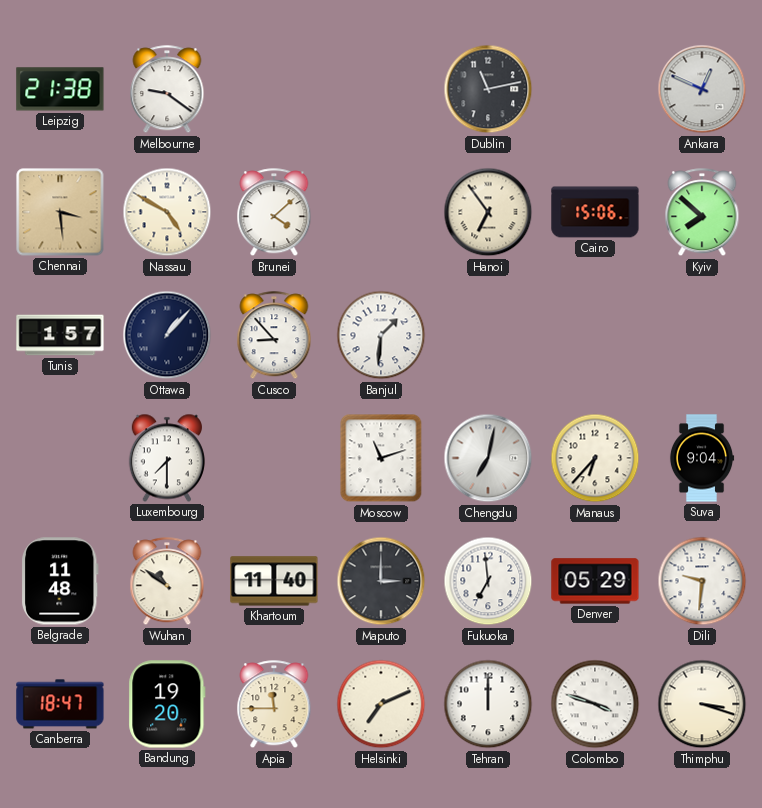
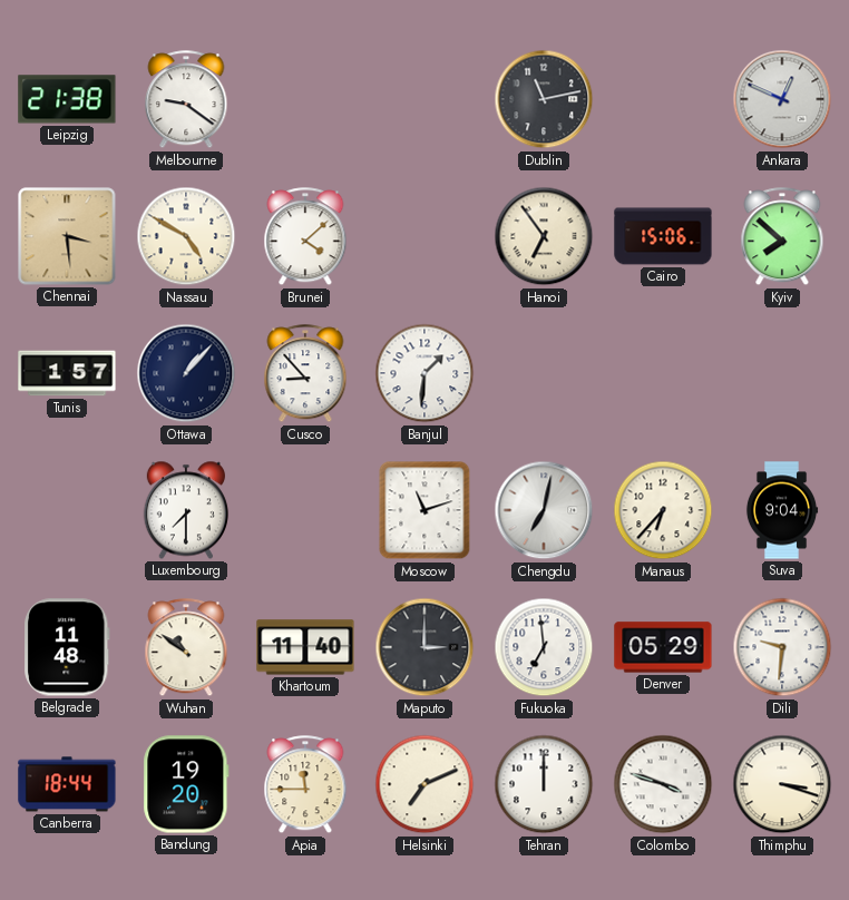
Canberra: 18:47 -> 18:44 (67, 784)
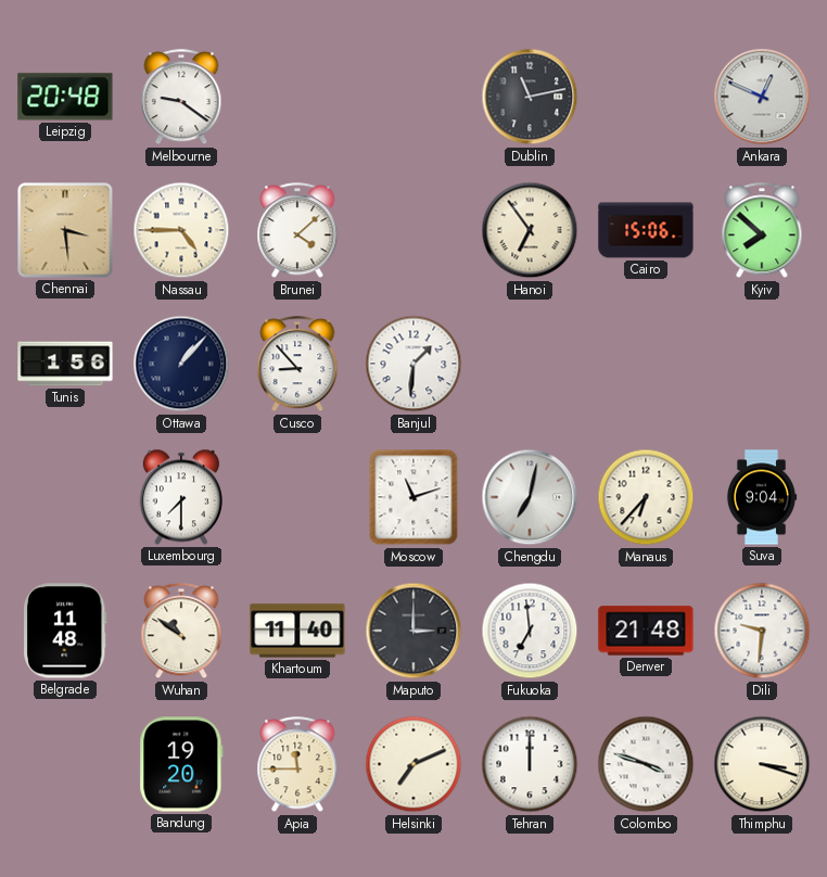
Leipzig: 21:38 -> 20:48 (65, 97)
Nassau: 4:50 -> 4:45 (181, 230)
Tunis: 1:57 -> 1:56 (65, 364)
Denver: 05:29 -> 21:48 (646, 631)
Canberra: 18:44 -> none (67, 784)
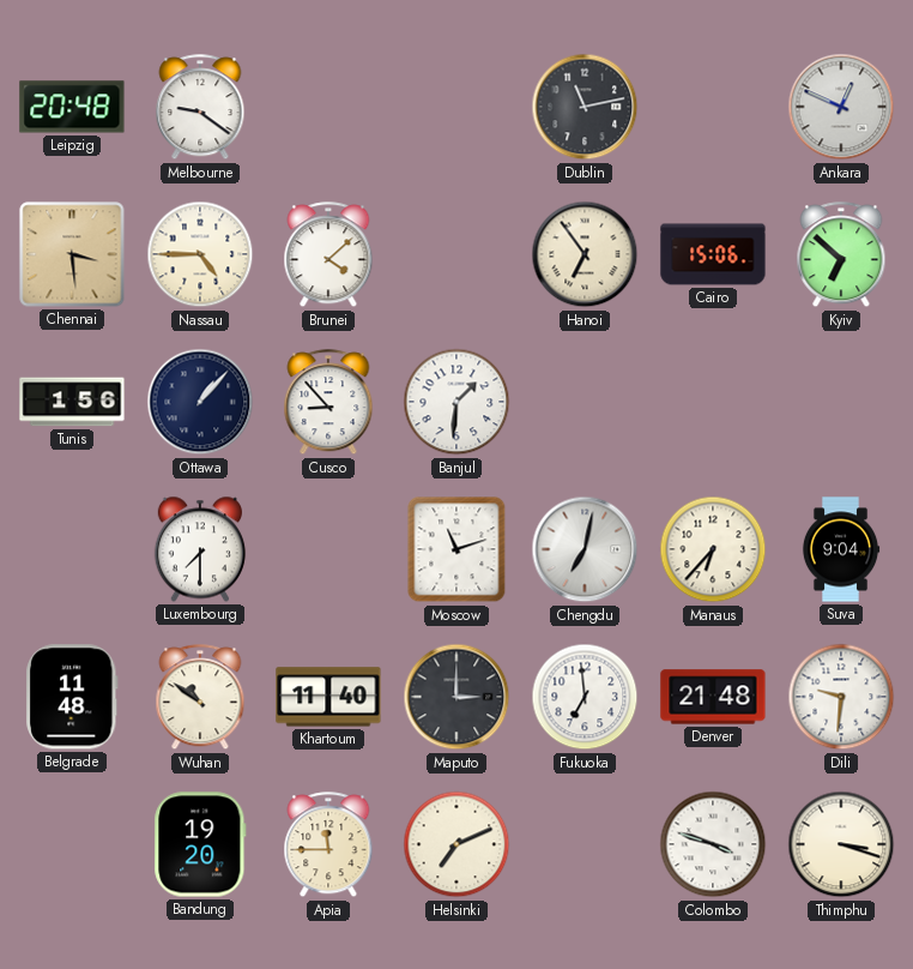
Kyiv: 7:52 -> 6:52 (841, 255)
Tehran: 12:00 -> none (530, 764)
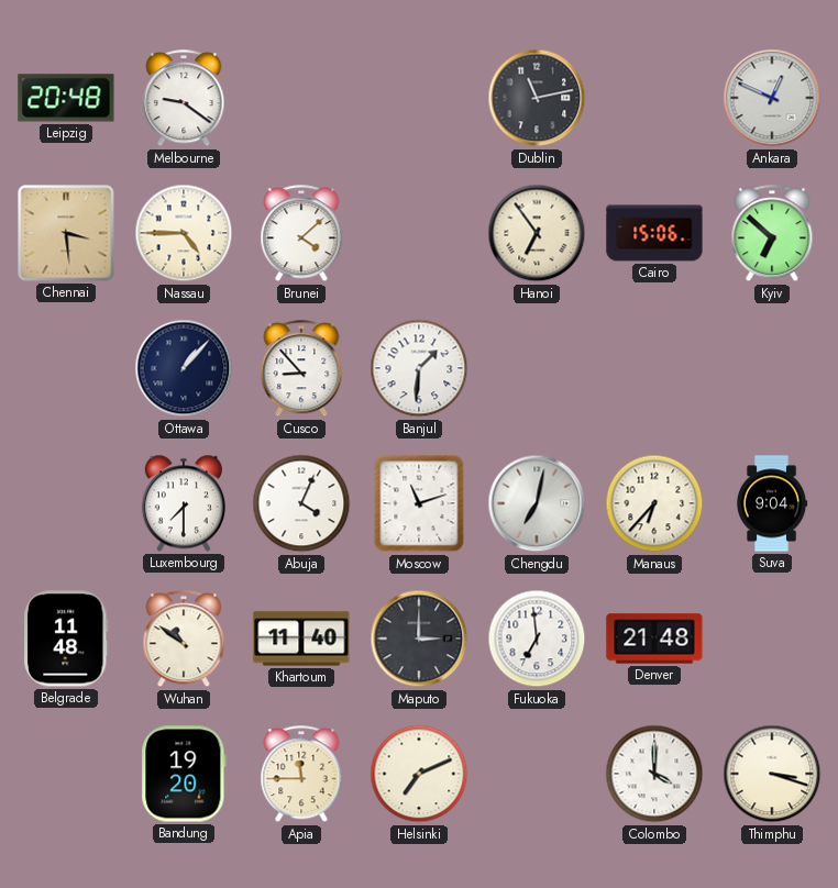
Tunis: 1:56 -> none (72, 402)
Abuja: none -> 4:04 (301, 503)
Dili: 9:31 -> none (841, 697)
Colombo: 3:48 -> 4:00 (654, 774)
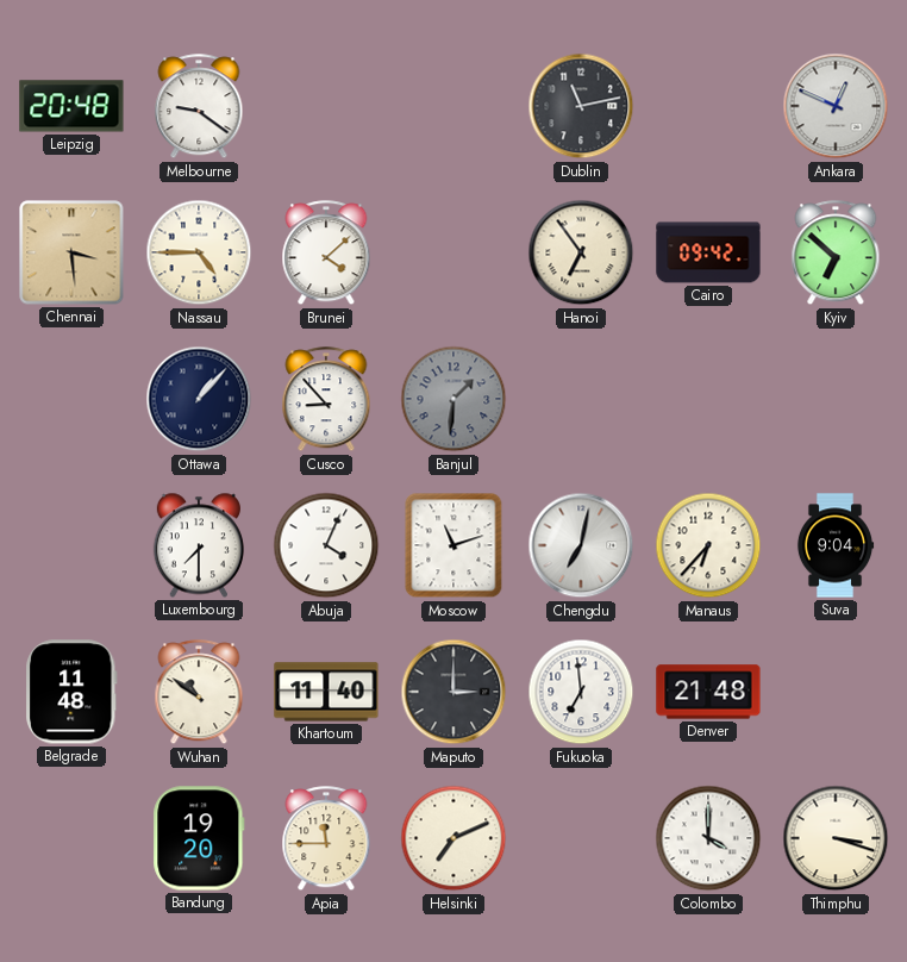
Cairo: 15:06 -> 09:42 (708, 252)
Banjul dial: white -> grey (453, 399)
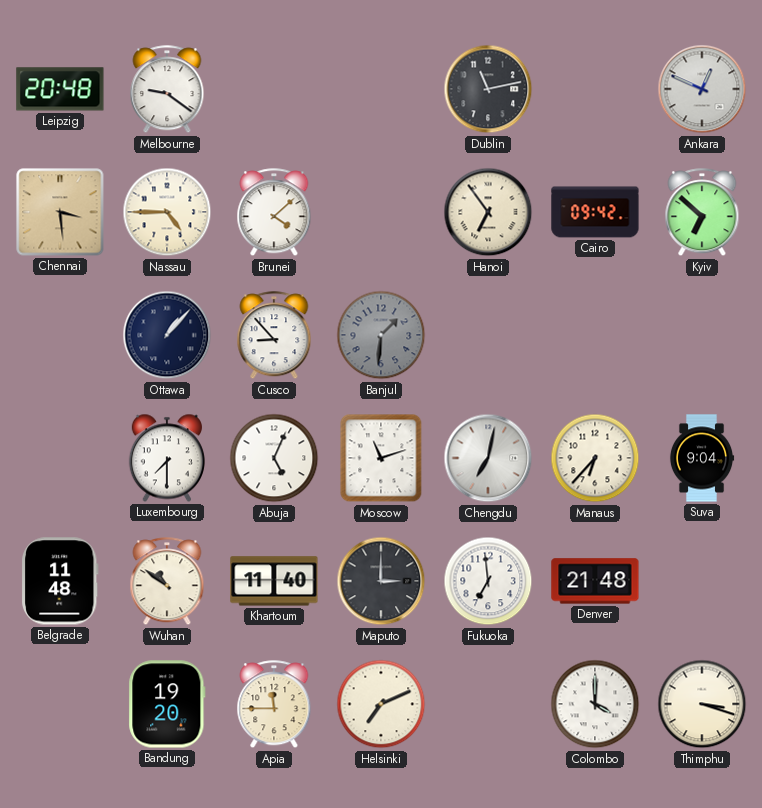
Abuja: 4:04 -> 5:04 (274, 458)
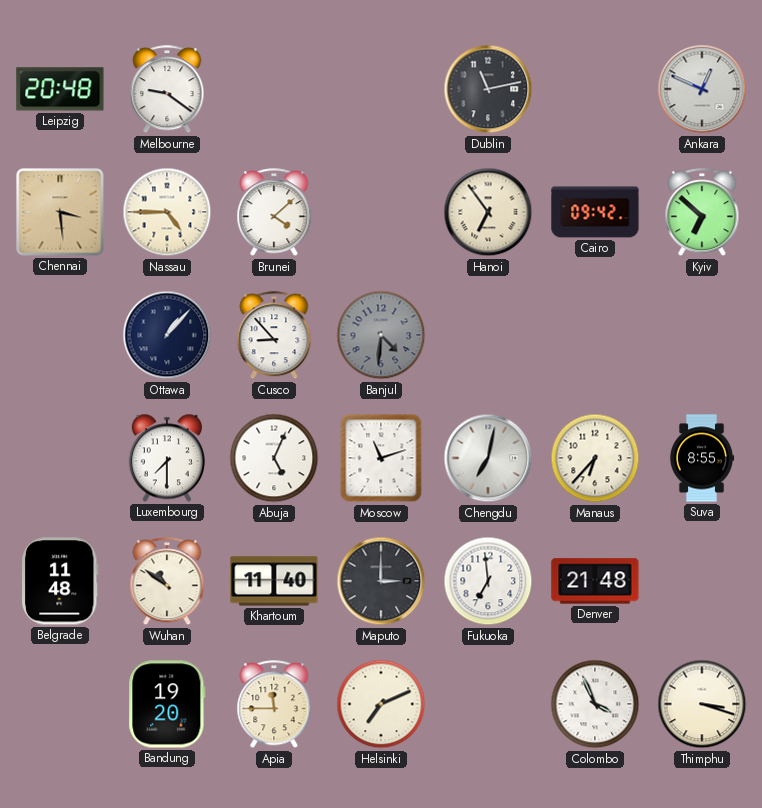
Banjul: 1:31 -> 4:31 (381, 335)
Suva: 9:04 -> 8:55 (702, 458)
Colombo: 4:00 -> 3:56 (595, 704)
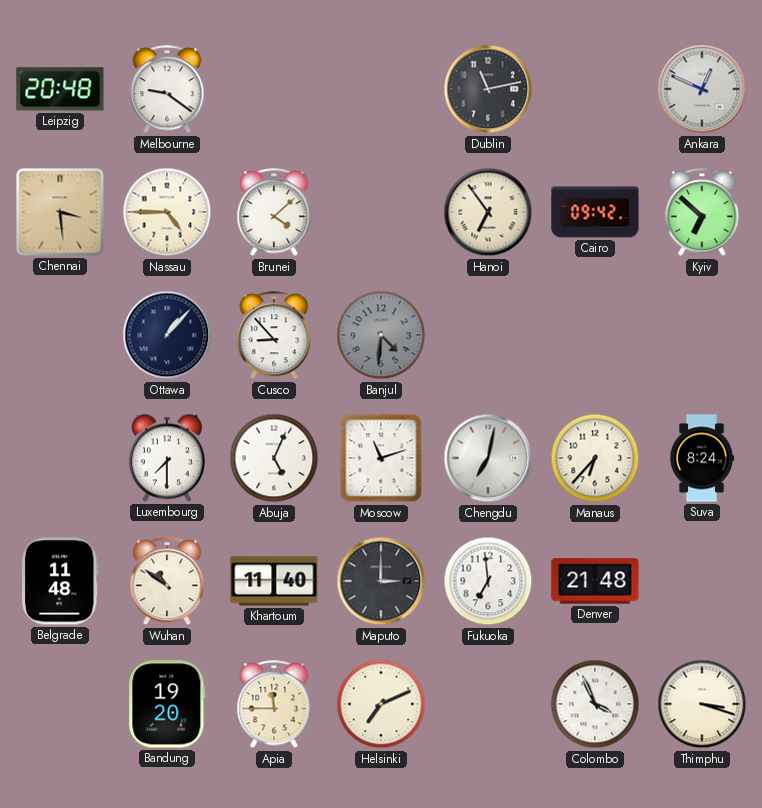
Suva: 8:55 -> 8:24 (702, 458)
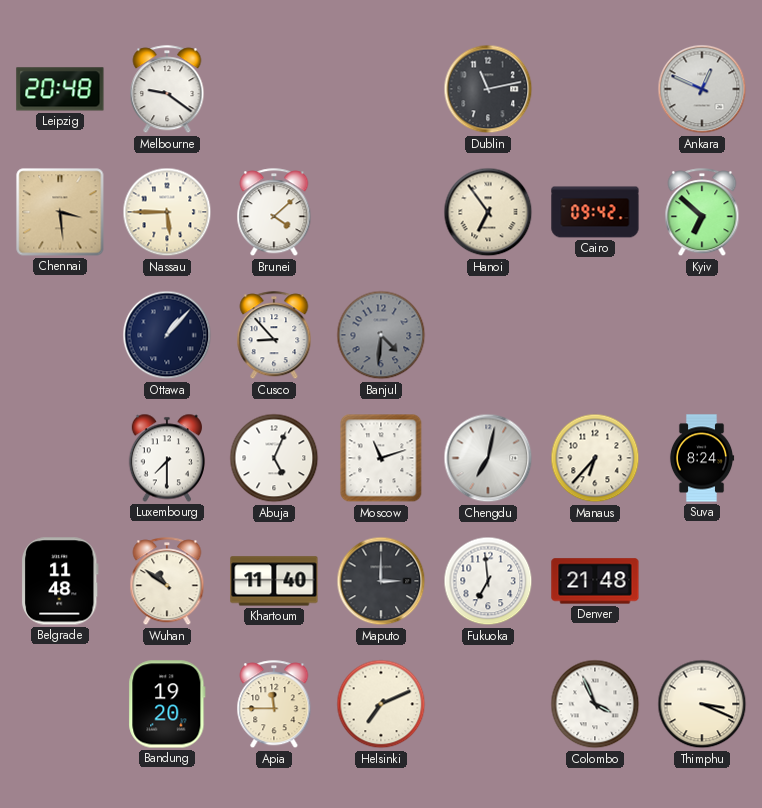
Nassau: 4:45 -> 5:45 (167, 212)
Thimphu: 3:18 -> 3:19 (702, 704)
